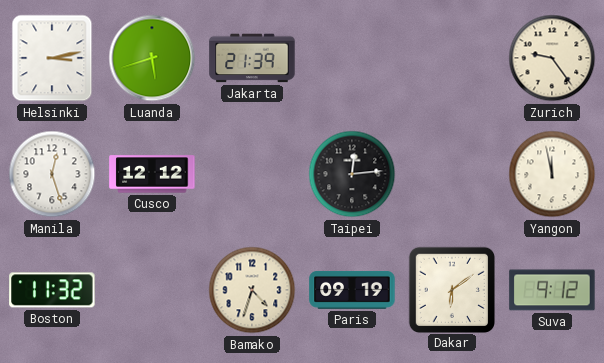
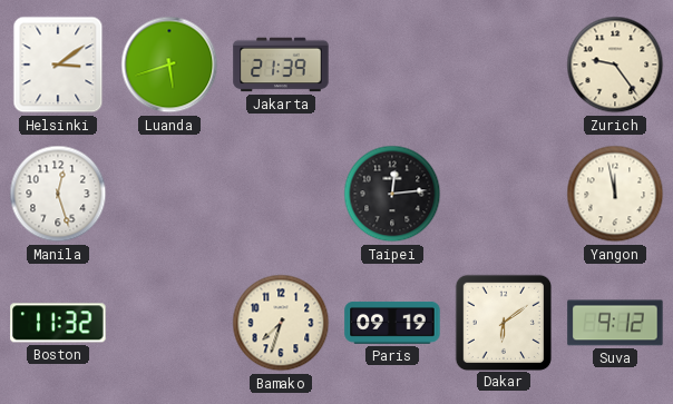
Helsinki: 3:13 -> 3:09 (58, 65)
Cusco: 12:12 -> none (152, 174)
Bamako: 4:33 -> 7:33 (281, 323)
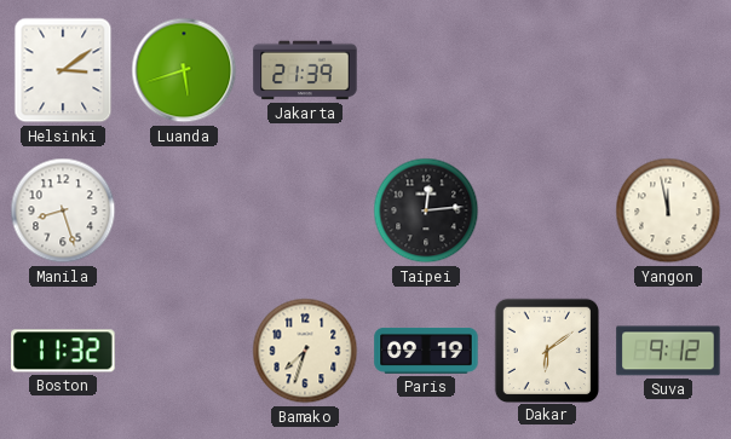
Zurich: 9:24 -> none (615, 65)
Manila: 12:27 -> 8:27 (63, 210)
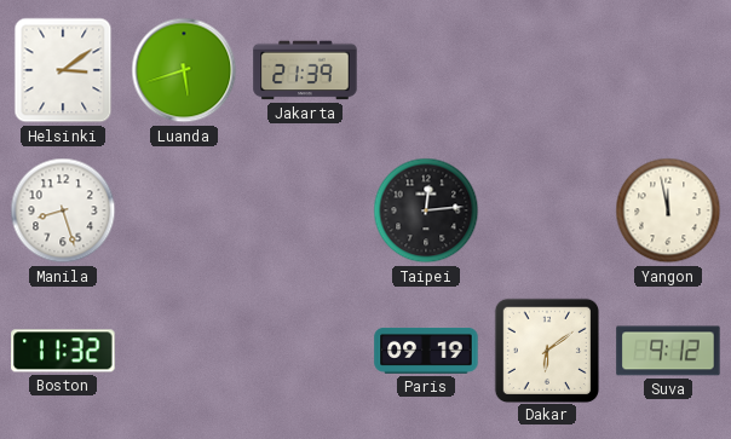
Bamako: 7:33 -> none (305, 351)
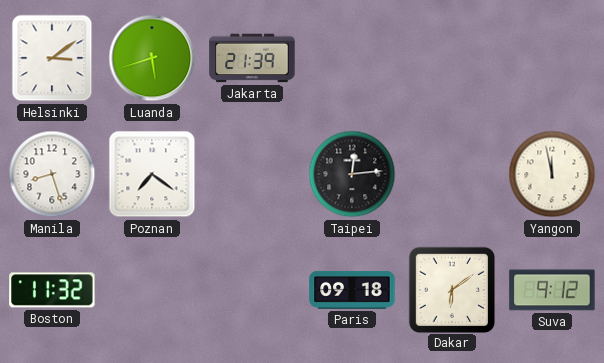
Poznan: none -> 7:21 (152, 174)
Paris: 09:19 -> 09:18 (352, 291)
